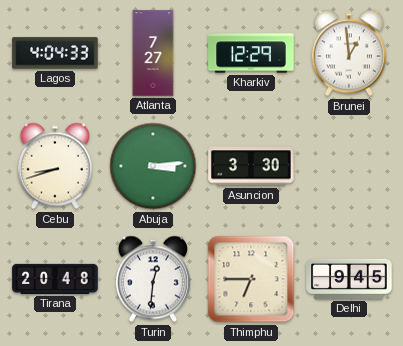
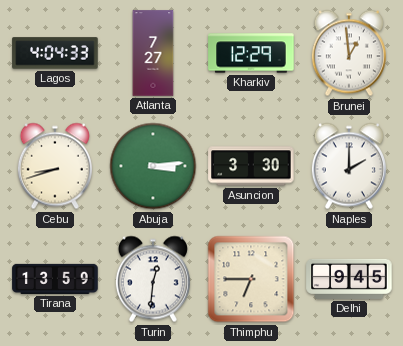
Naples: none -> 2:00 (349, 166)
Tirana: 20:48 -> 13:59 (55, 279)
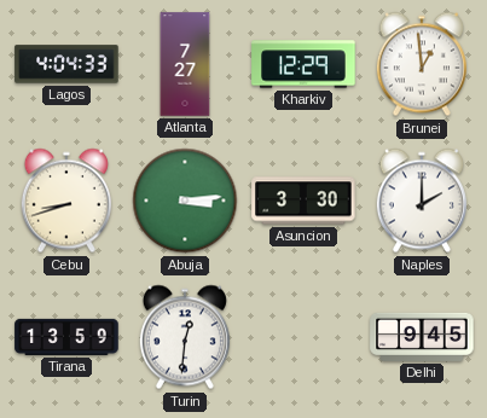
Thimphu: 6:45 -> none (251, 279)
